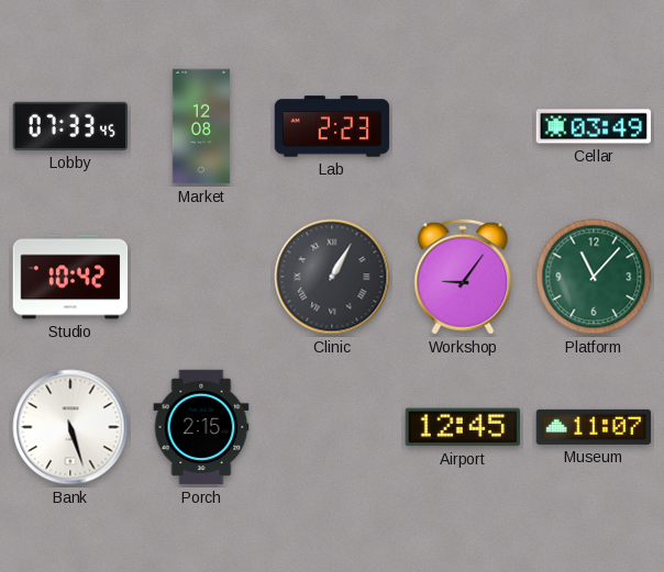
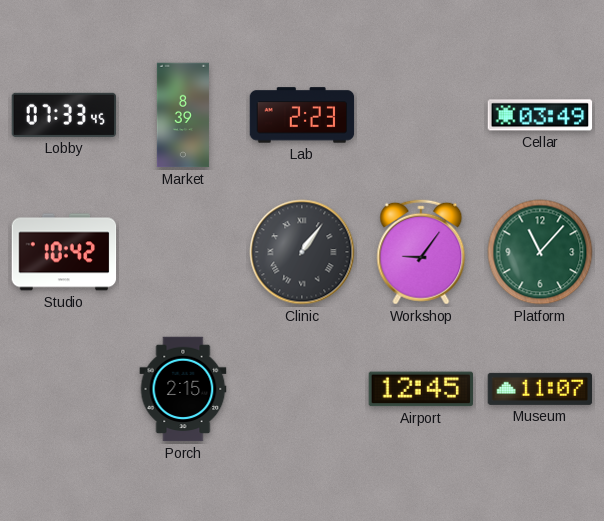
Market: 12:08 -> 8:39 (183, 115)
Clinic: 1:05 -> 1:06 (302, 252)
Bank: 5:27 -> none (70, 427)
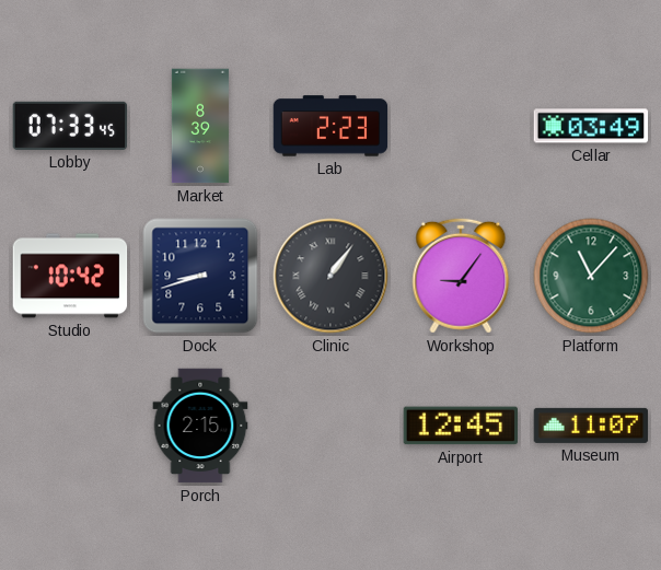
Dock: none -> 8:42 (200, 276)
